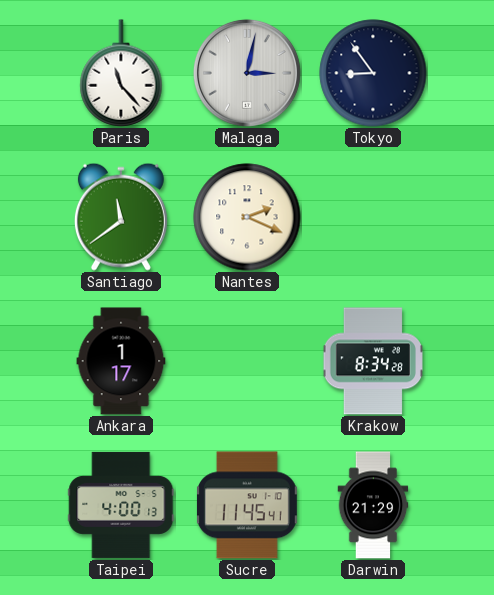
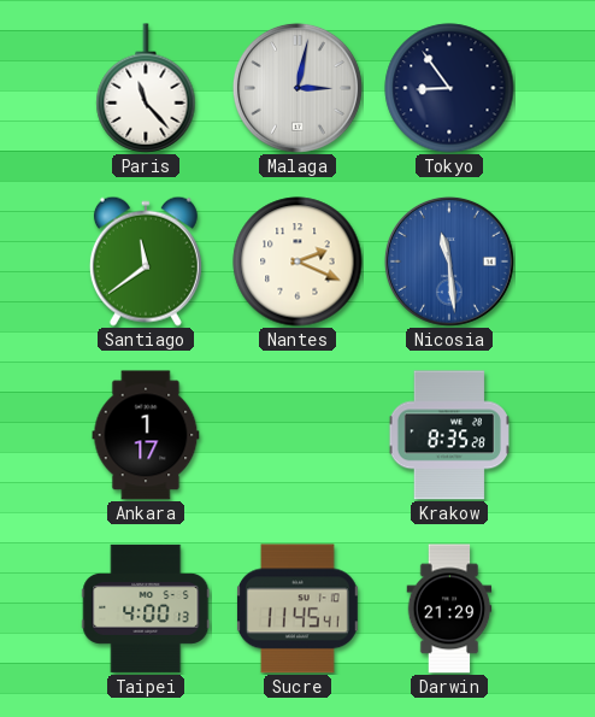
Nicosia: none -> 11:29 (449, 261)
Krakow: 8:34 -> 8:35 (448, 435)
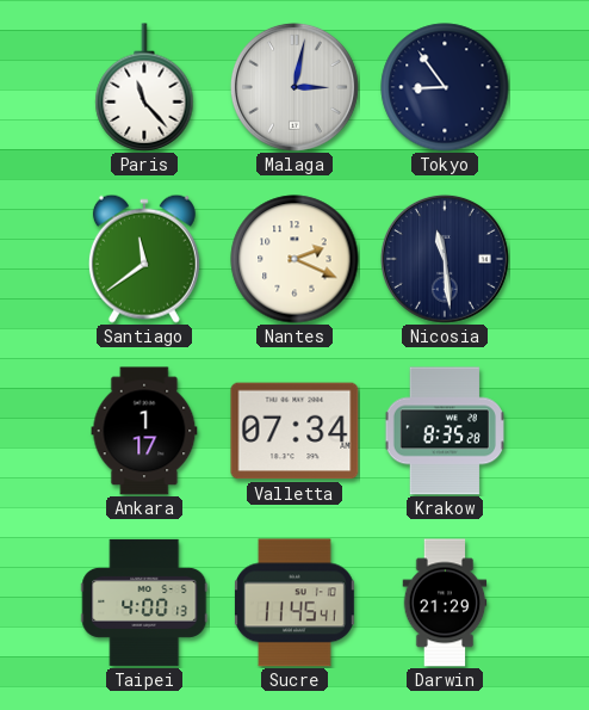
Nicosia dial: blue -> navy (445, 259)
Valletta: none -> 07:34 (294, 431)
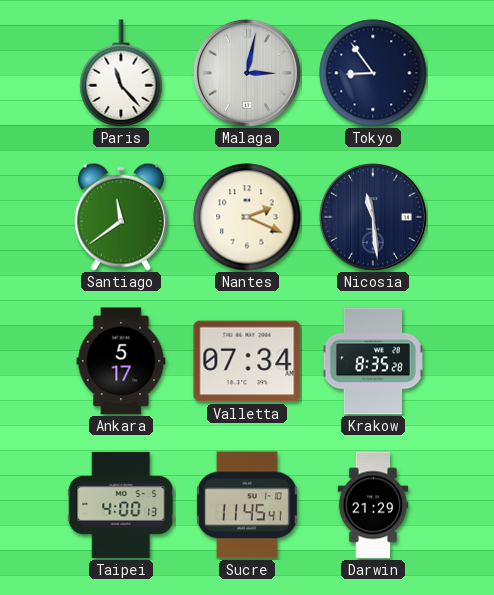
Ankara: 1:17 -> 5:17 (121, 361)
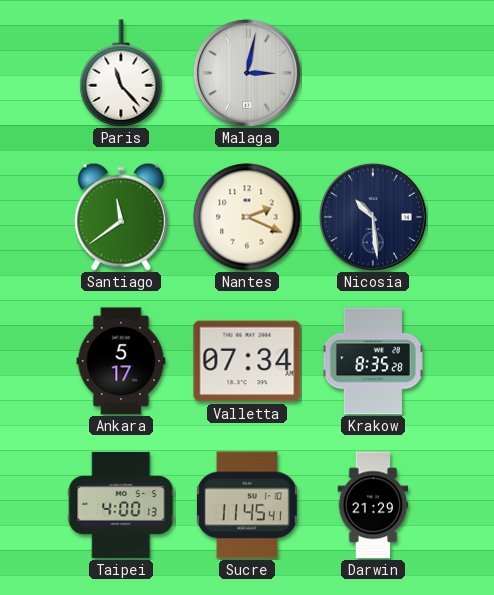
Tokyo: 8:54 -> none (373, 73)
Nicosia: 11:29 -> 10:29 (373, 217)
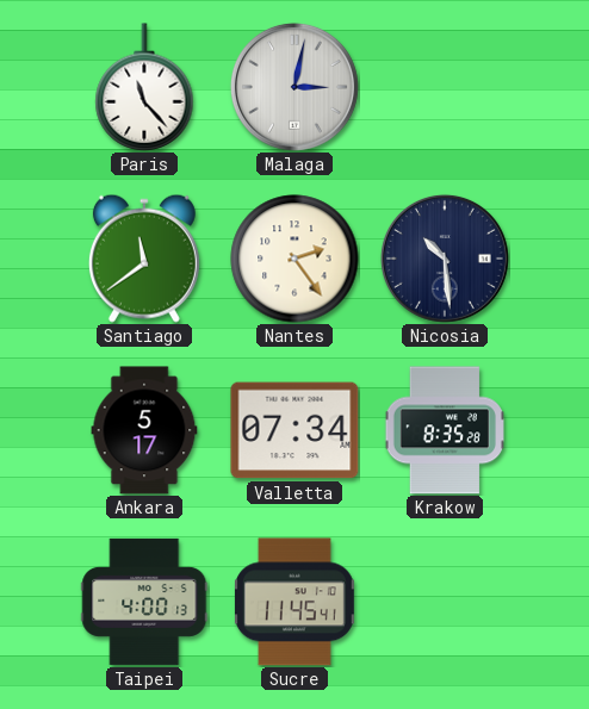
Nantes: 2:19 -> 2:24 (294, 259)
Darwin: 21:29 -> none (373, 505)
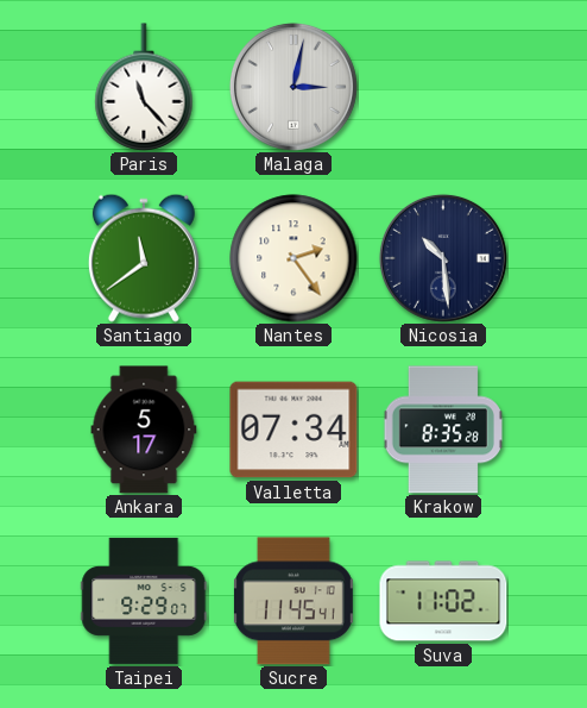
Taipei: 4:00 -> 9:29 (144, 601)
Suva: none -> 11:02 (443, 601)
